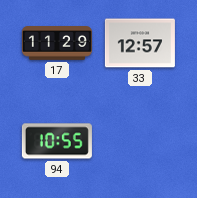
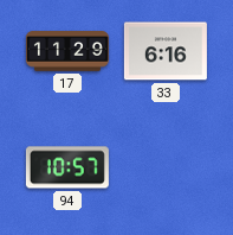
33: 12:57 -> 6:16 (166, 51)
94: 10:55 -> 10:57 (67, 167)
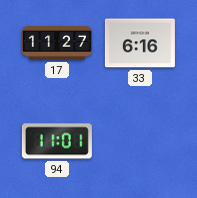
17: 11:29 -> 11:27 (57, 43)
94: 10:57 -> 11:01 (57, 141)
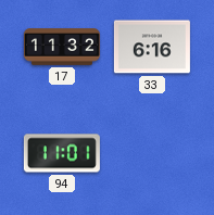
17: 11:27 -> 11:32 (62, 47)
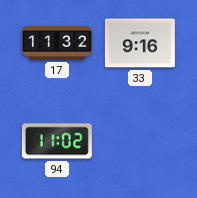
33: 6:16 -> 9:16 (140, 43)
94: 11:01 -> 11:02 (57, 141)
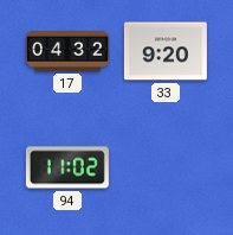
17: 11:32 -> 04:32 (67, 51)
33: 9:16 -> 9:20 (166, 51)
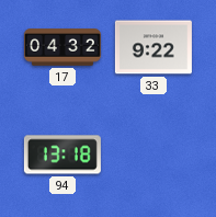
33: 9:20 -> 9:22 (154, 47)
94: 11:02 -> 13:18 (62, 155)
